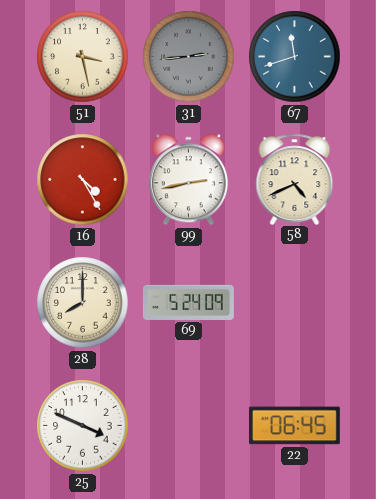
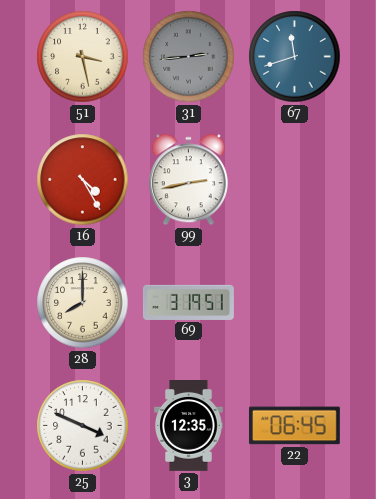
58: 4:41 -> none (295, 179)
69: 5:24 -> 3:19 (188, 302)
3: none -> 12:35 (189, 426)
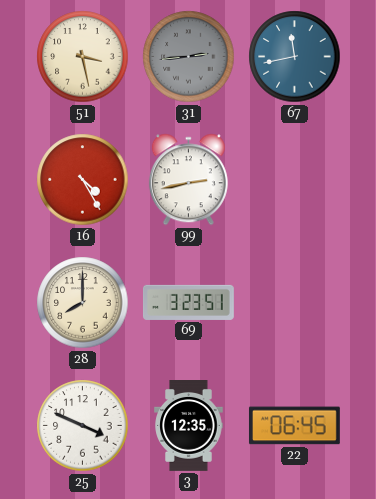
67: 11:42 -> 11:43 (295, 57)
69: 3:19 -> 3:23 (188, 302)
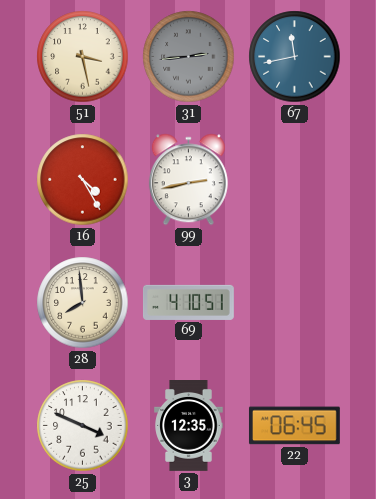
28: 8:00 -> 7:59 (83, 303)
69: 3:23 -> 4:10 (188, 302)
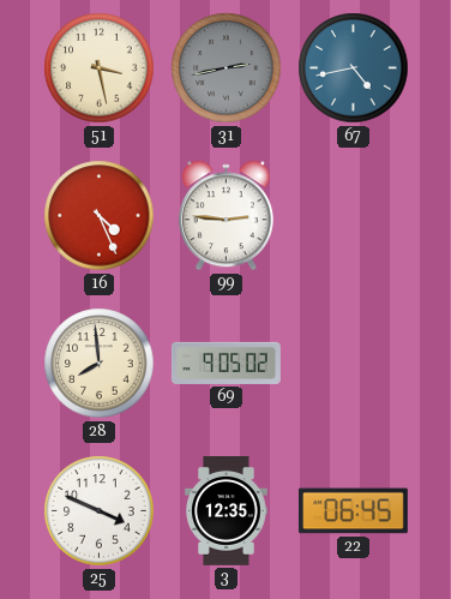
31: 2:44 -> 2:43 (227, 68)
67: 11:43 -> 4:43 (354, 68)
16: 4:25 -> 4:26 (100, 216)
99: 2:43 -> 2:46 (225, 216)
69: 4:10 -> 9:05 (225, 363)
